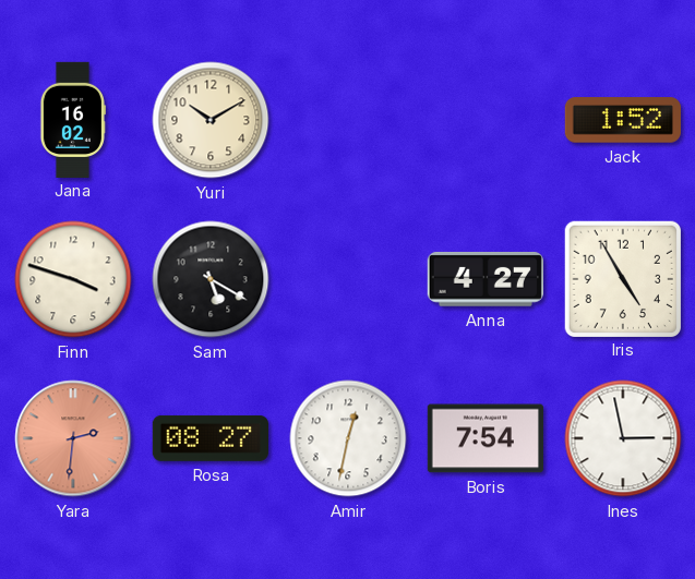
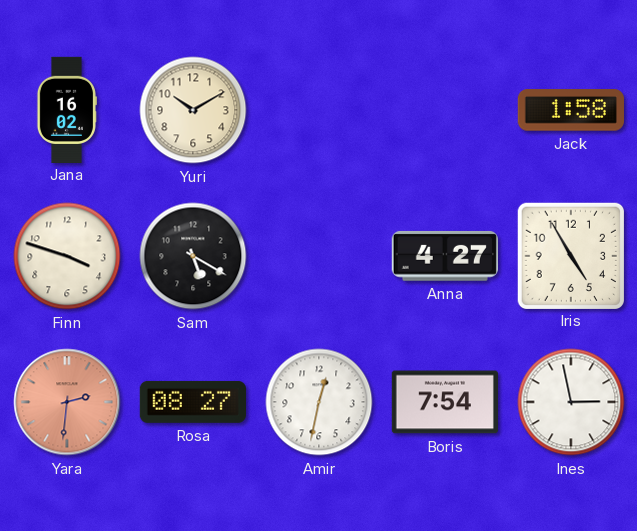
Jack: 1:52 -> 1:58 (571, 110)
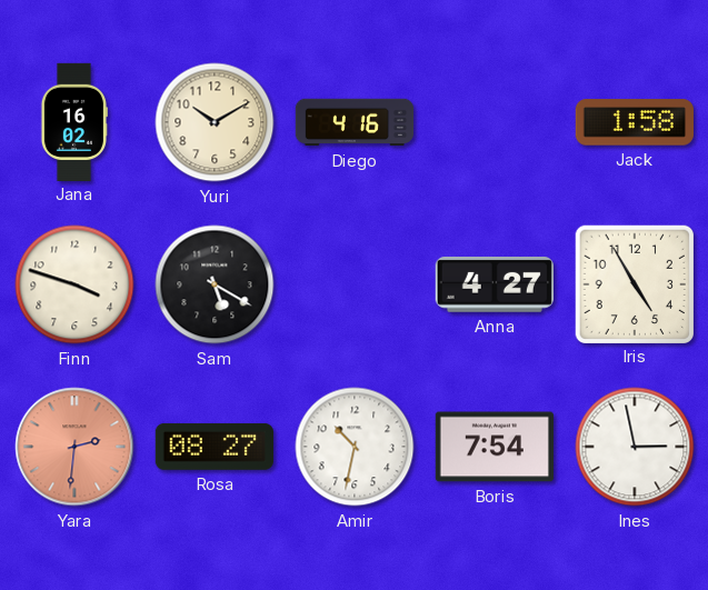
Diego: none -> 4:16 (355, 122)
Amir: 12:32 -> 10:32 (355, 447)
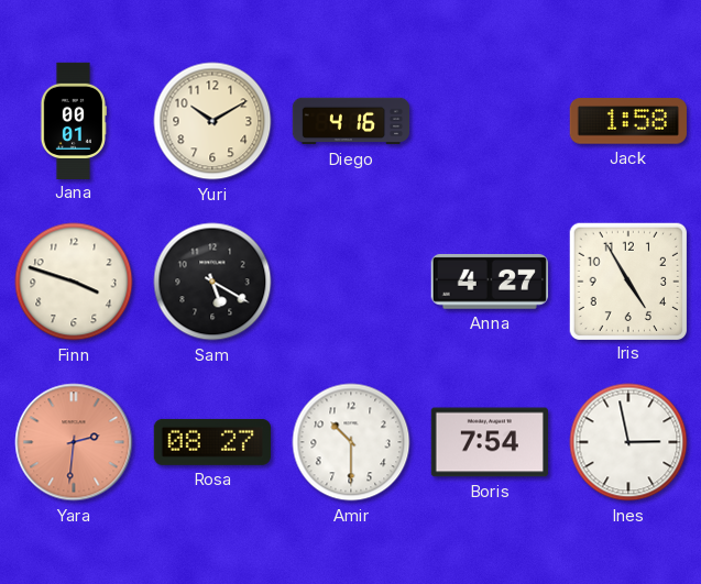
Jana: 16:02 -> 00:01 (73, 120)
Amir: 10:32 -> 10:30 (351, 442)
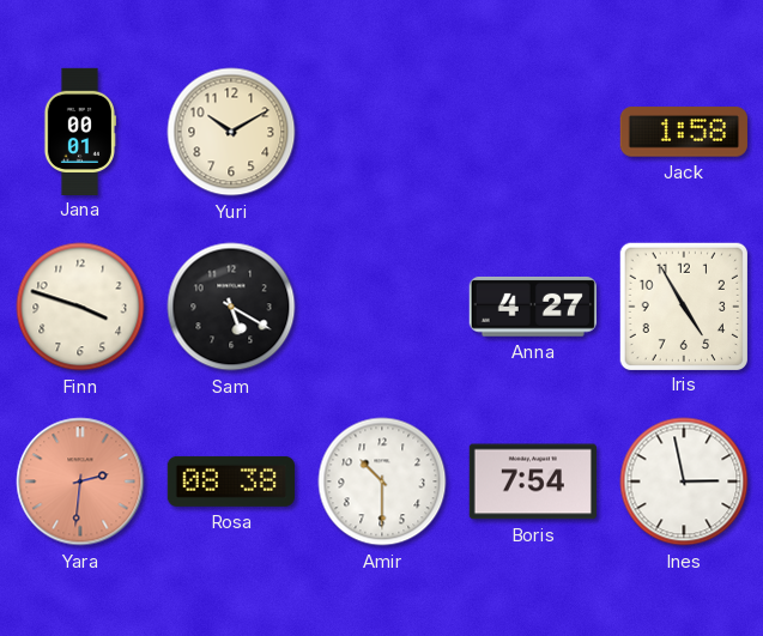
Diego: 4:16 -> none (351, 121)
Rosa: 08:27 -> 08:38 (231, 481)
